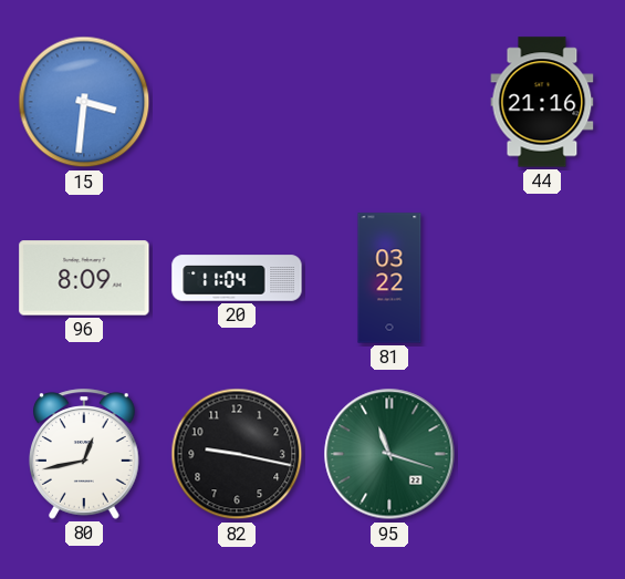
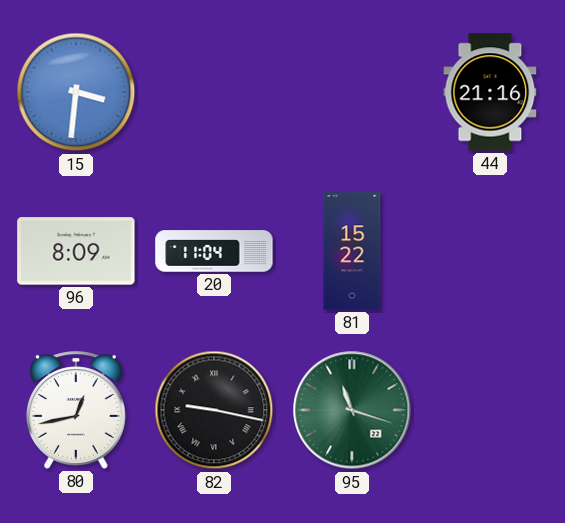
81: 03:22 -> 15:22 (352, 251)
82 numerals: Arabic -> Roman (214, 410)
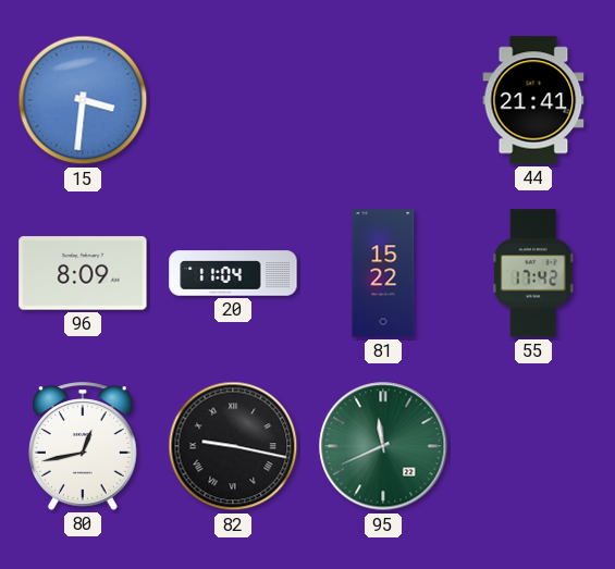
44: 21:16 -> 21:41 (533, 100)
55: none -> 17:42 (533, 273)
95: 11:18 -> 11:41 (383, 446)
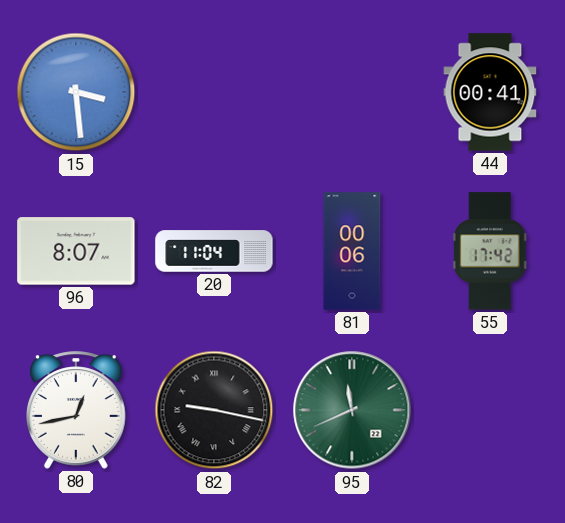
15: 3:31 -> 3:29 (76, 92)
44: 21:41 -> 00:41 (490, 92)
96: 8:09 -> 8:07 (76, 251)
81: 15:22 -> 00:06 (352, 251)
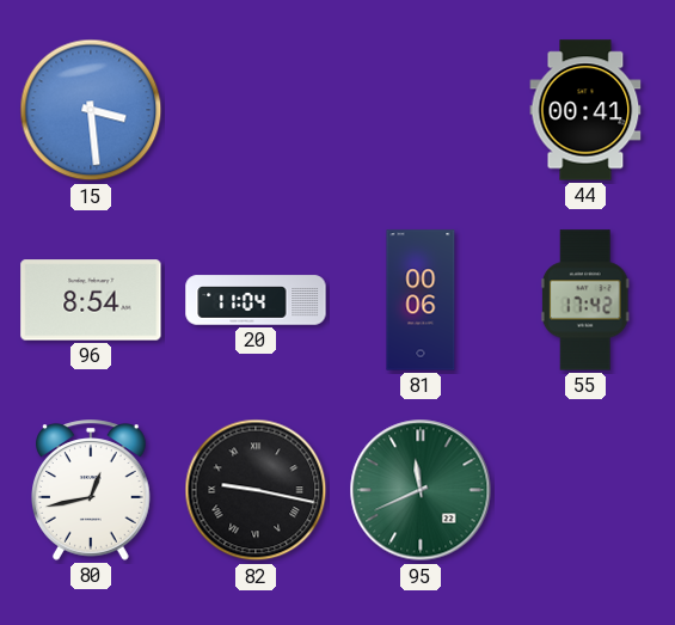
96: 8:07 -> 8:54 (91, 300)
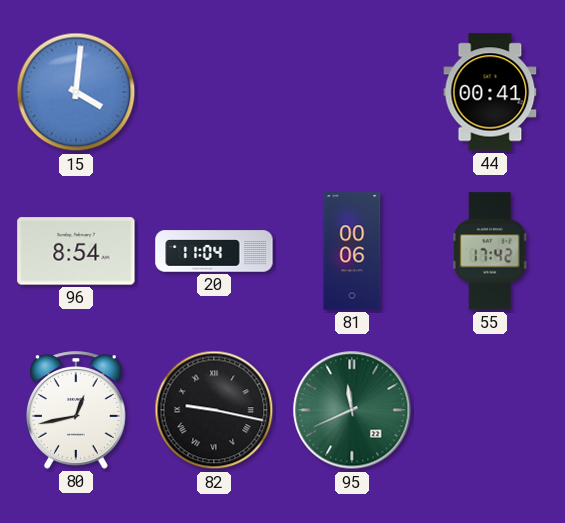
15: 3:29 -> 4:01 (76, 92)
